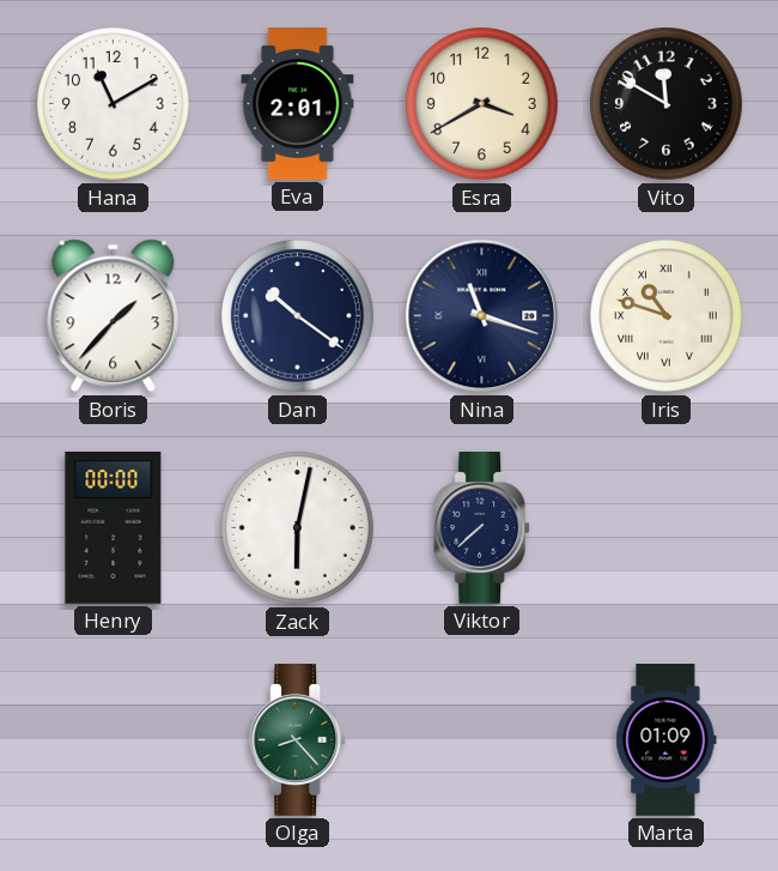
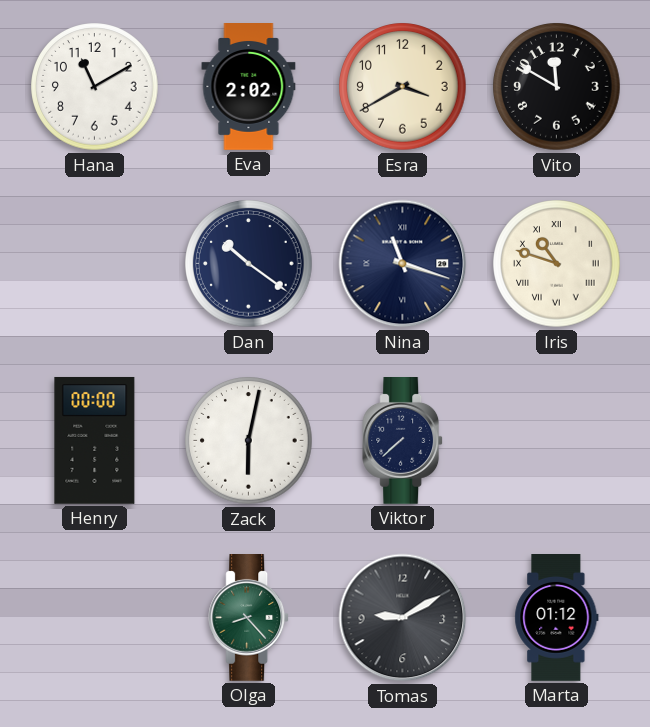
Eva: 2:01 -> 2:02 (249, 87)
Boris: 1:37 -> none (114, 316)
Tomas: none -> 9:10 (403, 618)
Marta: 01:09 -> 01:12 (557, 618)
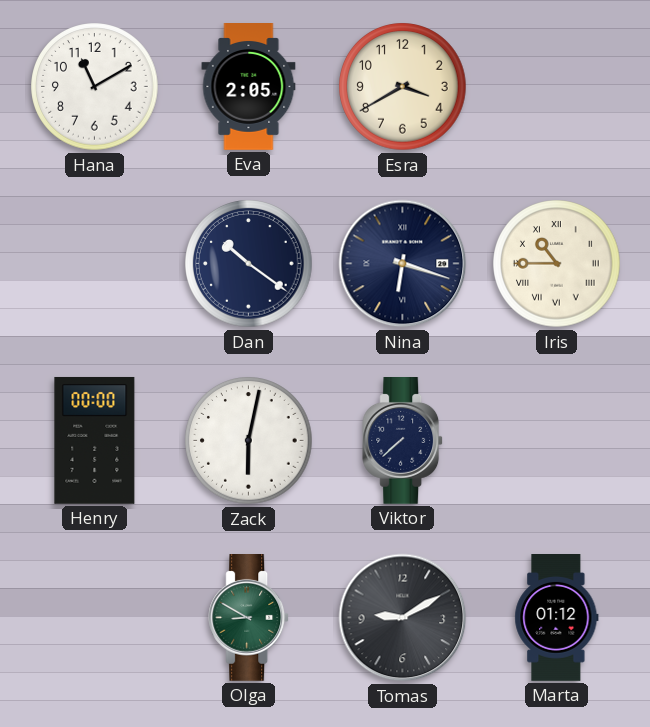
Eva: 2:02 -> 2:05 (249, 87)
Vito: 11:50 -> none (557, 87)
Nina: 11:18 -> 6:18 (403, 264)
Iris: 10:48 -> 10:45 (557, 264)
Olga: 8:23 -> 8:50 (249, 618)
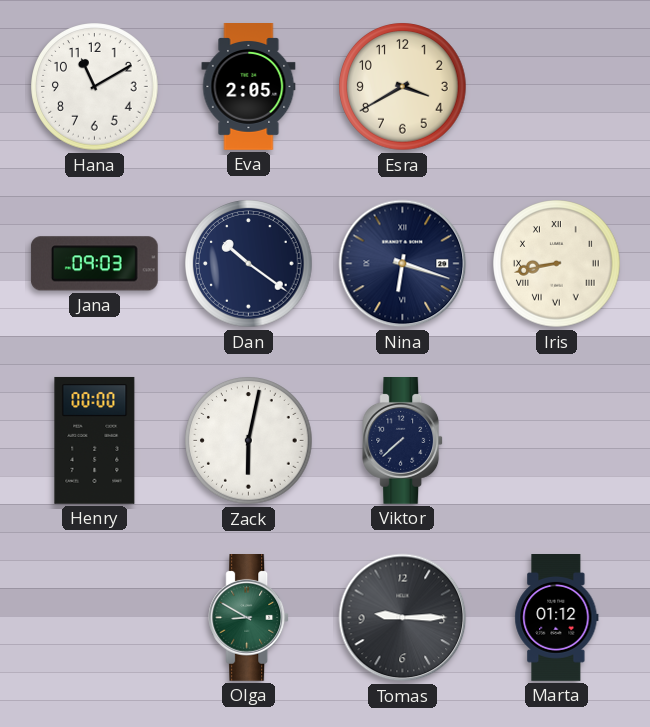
Jana: none -> 09:03 (94, 264)
Iris: 10:45 -> 8:43 (557, 264)
Tomas: 9:10 -> 9:15 (403, 618)
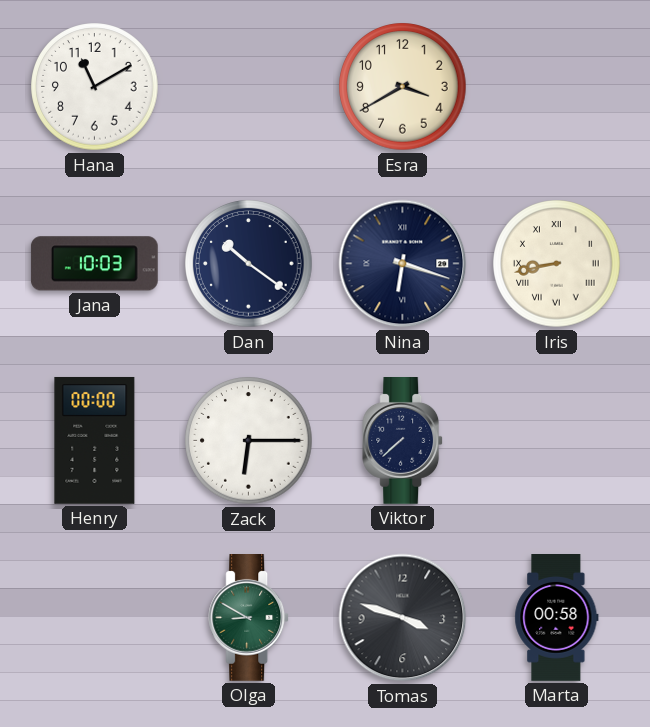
Eva: 2:05 -> none (249, 87)
Jana: 09:03 -> 10:03 (94, 264)
Zack: 6:02 -> 6:15 (249, 441)
Tomas: 9:15 -> 3:48 (403, 618)
Marta: 01:12 -> 00:58 (557, 618)
